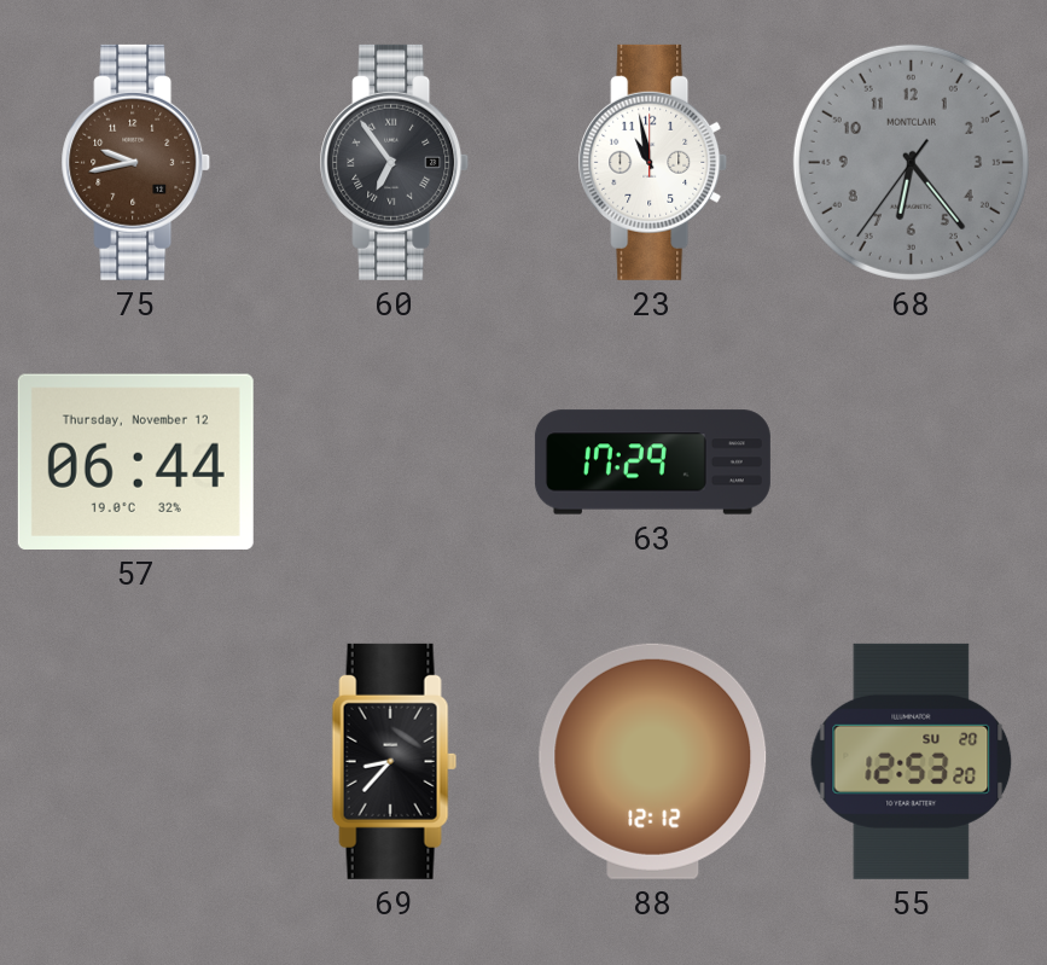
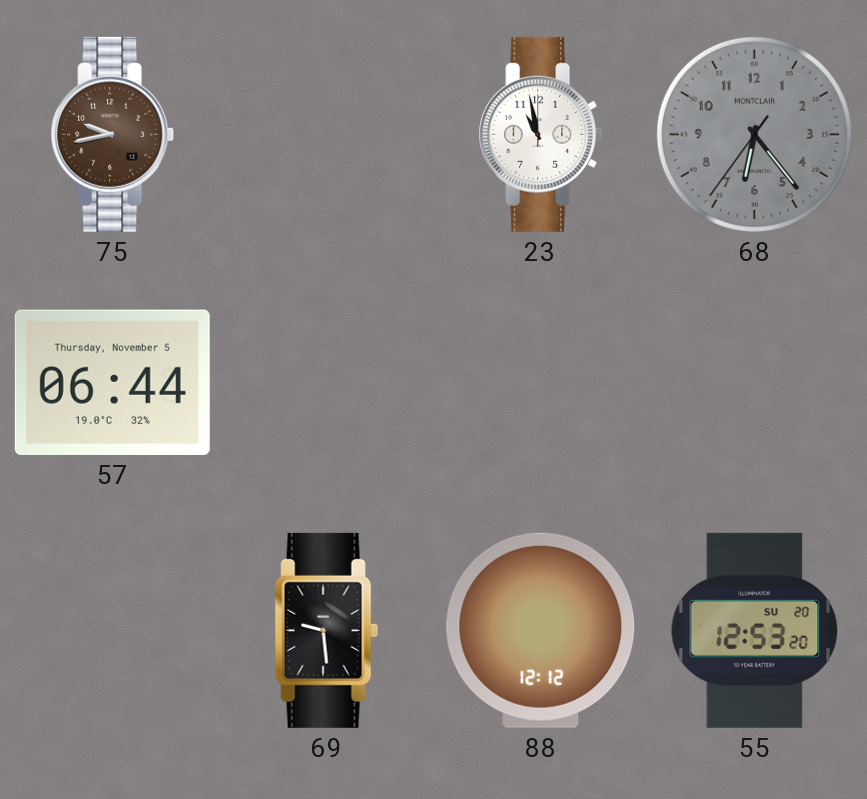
60: 6:54 -> none (395, 162)
57 date: Thursday, November 12 -> Thursday, November 5 (112, 382)
63: 17:29 -> none (652, 463)
69: 8:37 -> 9:29 (326, 630)
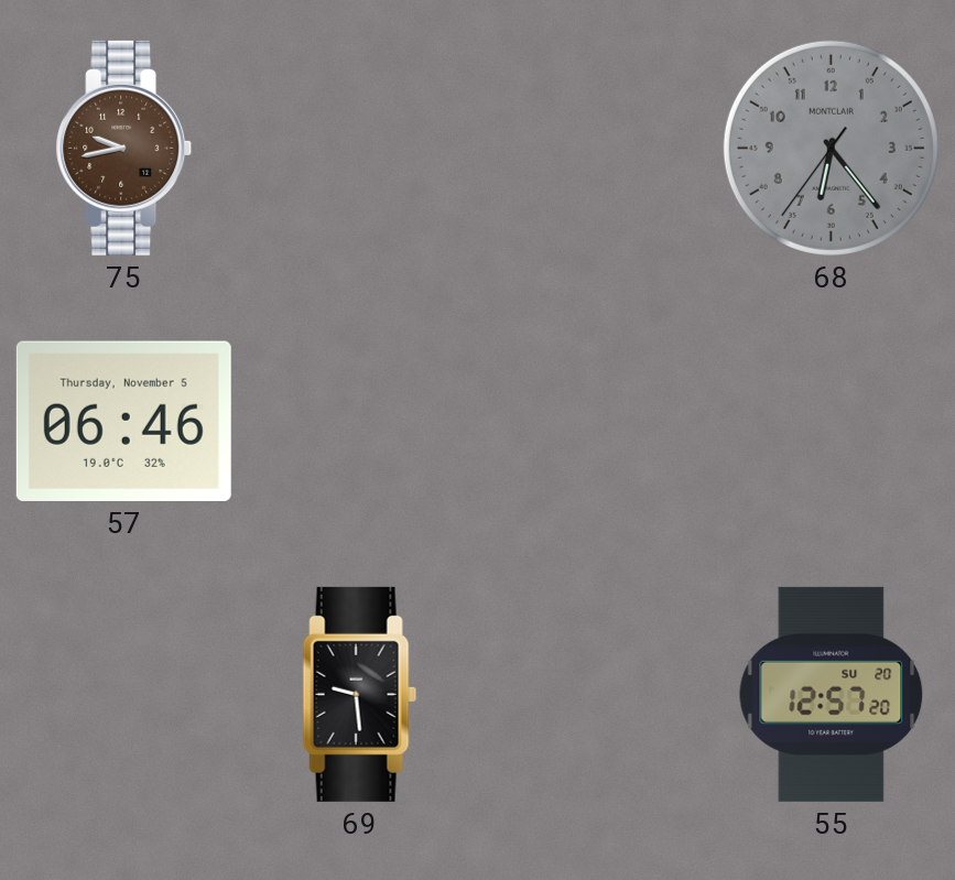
23: 10:58 -> none (541, 134)
57: 06:44 -> 06:46 (123, 421)
88: 12:12 -> none (541, 630)
55: 12:53 -> 12:57 (832, 694)
